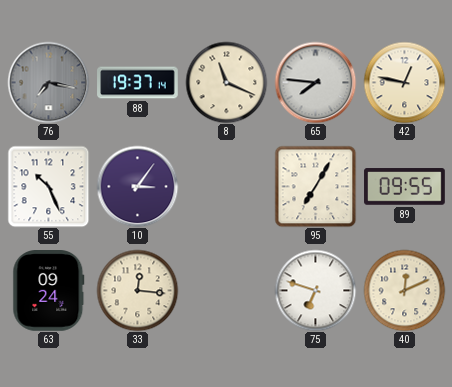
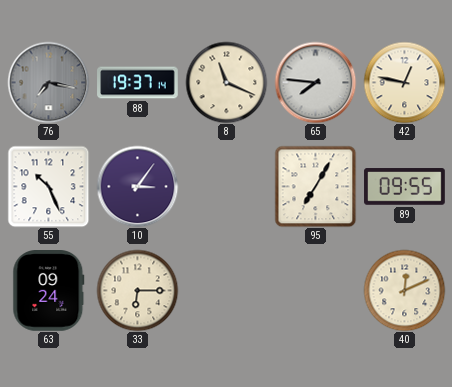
33: 12:16 -> 6:15 (137, 290)
75: 6:48 -> none (315, 290)
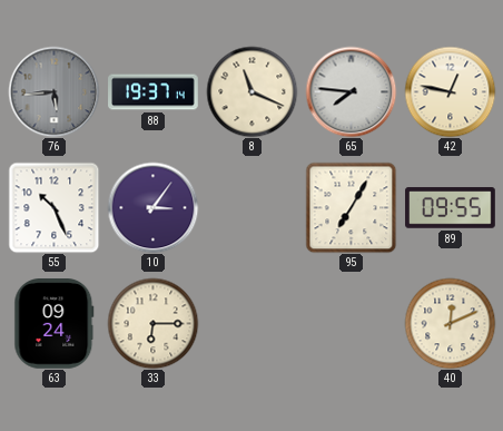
76: 7:17 -> 5:44 (53, 91)
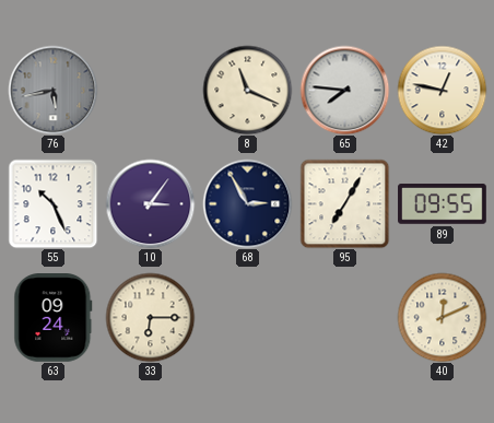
76: 5:44 -> 5:43 (52, 90)
88: 19:37 -> none (154, 92)
68: none -> 2:55 (247, 203)
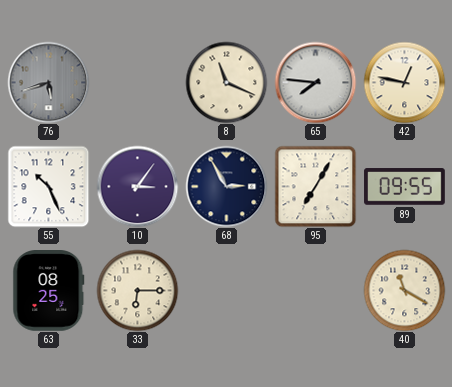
76: 5:43 -> 5:42 (48, 82)
63: 09:24 -> 08:25 (49, 291)
40: 12:11 -> 11:20 (404, 290)
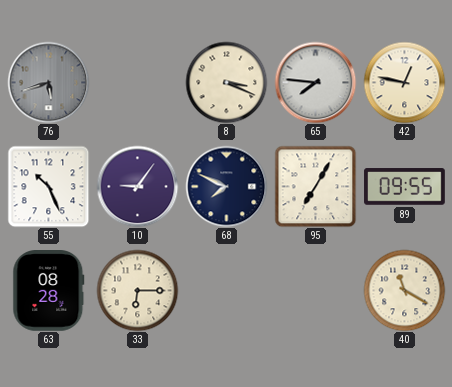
8: 11:19 -> 3:19 (226, 82)
10: 3:06 -> 9:06 (137, 186)
68: 2:55 -> 7:49 (226, 186)
63: 08:25 -> 08:28 (49, 291)
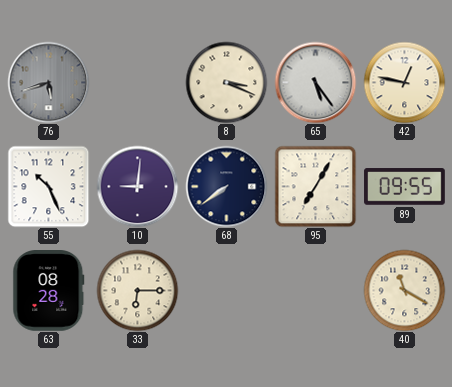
65: 7:46 -> 5:24 (315, 82)
10: 9:06 -> 9:01 (137, 186)
68: 7:49 -> 7:39 (226, 186)
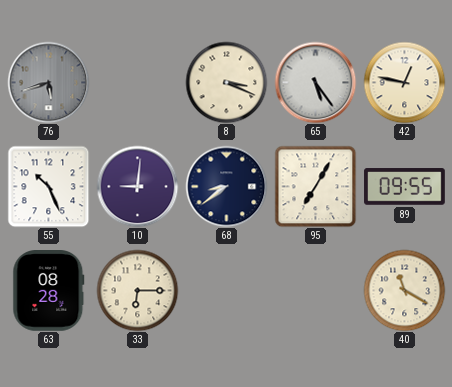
68: 7:39 -> 8:39 (226, 186)
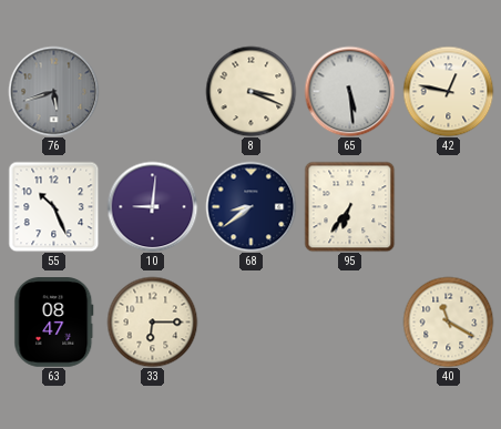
65: 5:24 -> 5:29 (349, 91)
95: 7:05 -> 6:36 (349, 206)
89: 09:55 -> none (405, 187)
63: 08:28 -> 08:47 (54, 323)
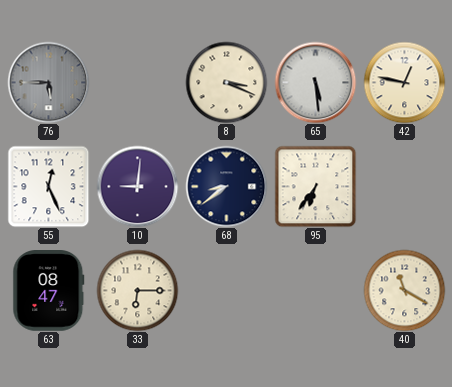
76: 5:42 -> 5:45 (48, 82)
55: 10:26 -> 12:26 (48, 186)
